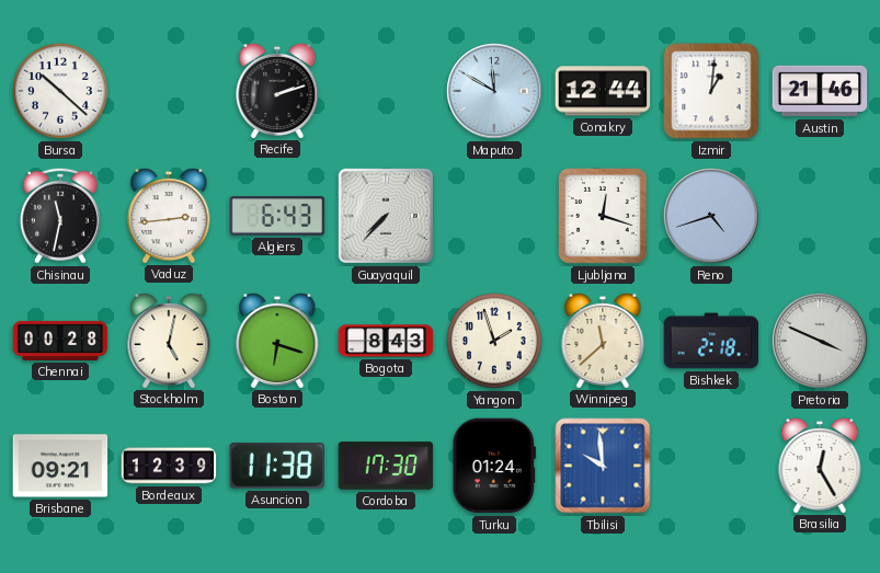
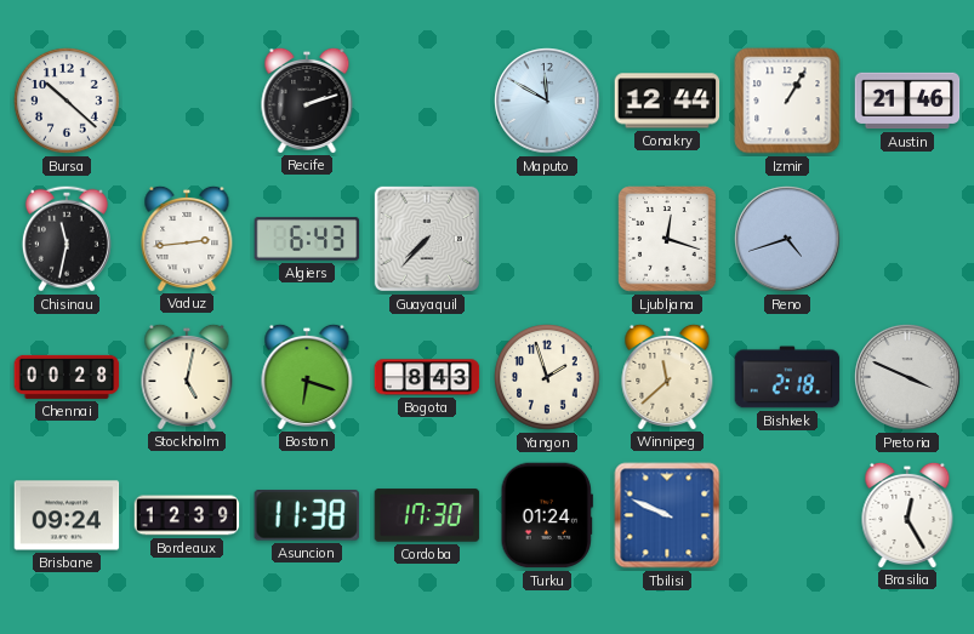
Izmir: 1:01 -> 1:05 (787, 101)
Brisbane: 09:21 -> 09:24 (67, 515)
Tbilisi: 9:59 -> 9:49 (667, 515)
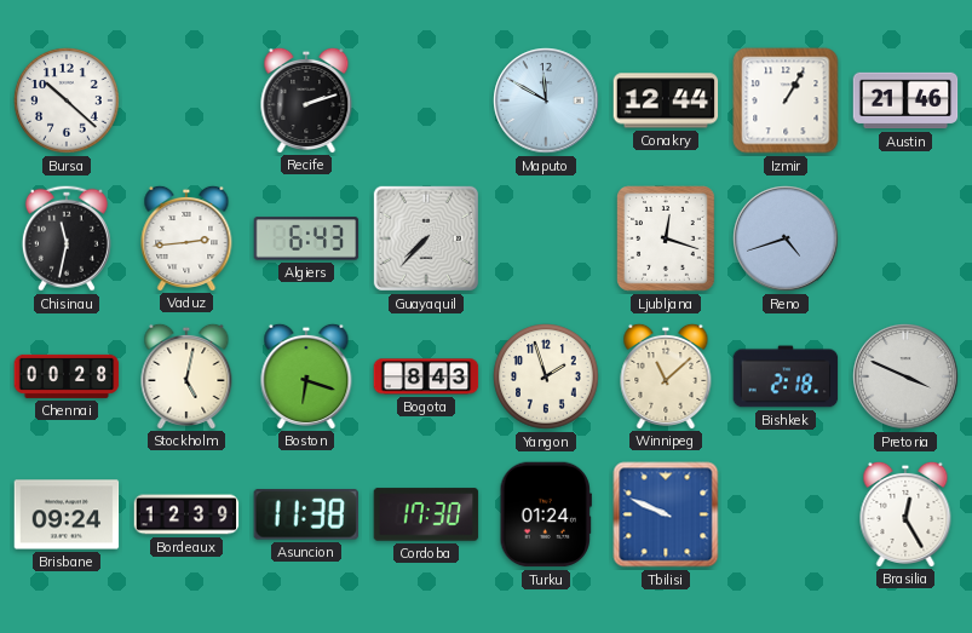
Winnipeg: 11:38 -> 11:08 (666, 375)
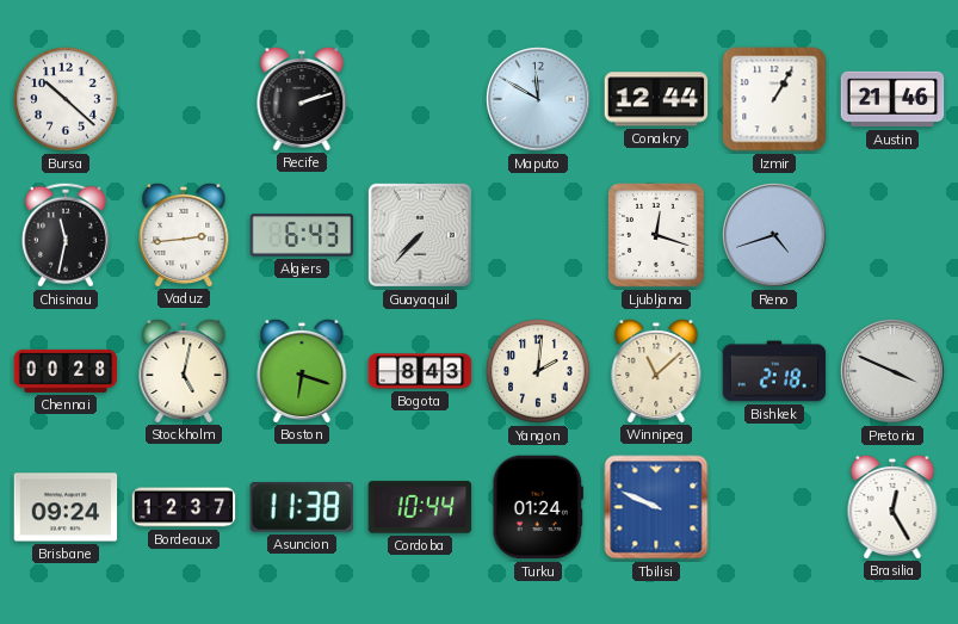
Yangon: 1:57 -> 2:01 (538, 371)
Bordeaux: 12:39 -> 12:37 (184, 507)
Cordoba: 17:30 -> 10:44 (420, 507)
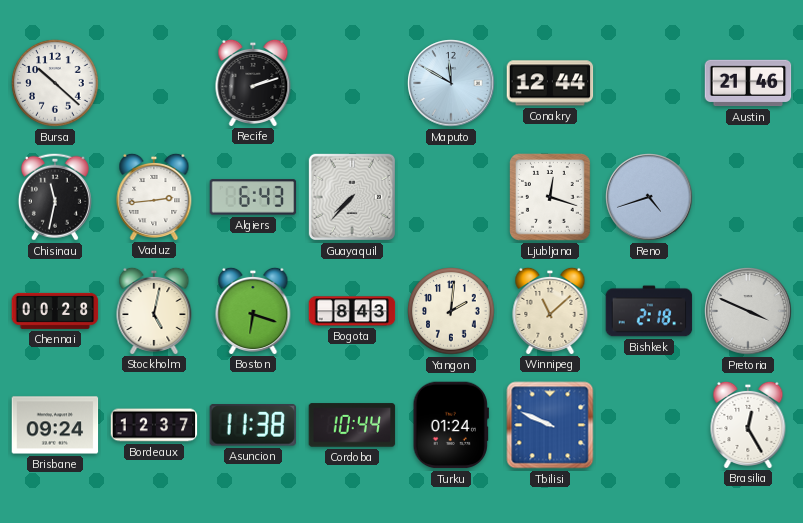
Izmir: 1:05 -> none (774, 99)
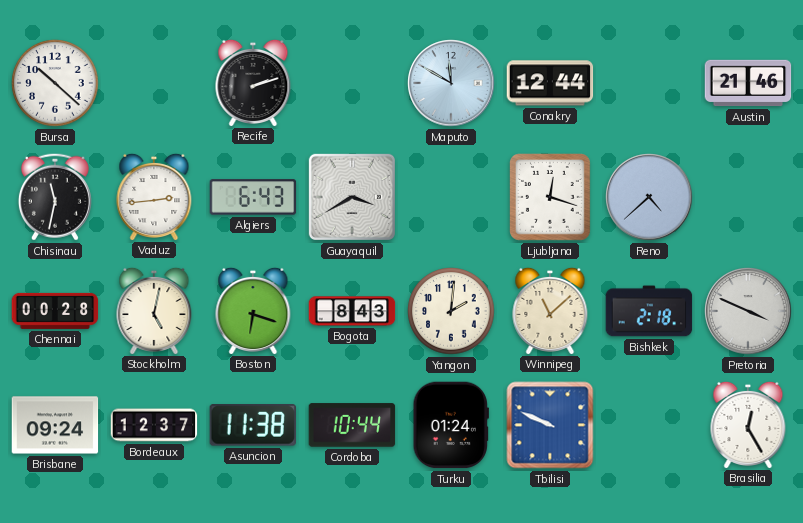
Guayaquil: 7:37 -> 3:40 (352, 197)
Reno: 4:42 -> 4:38 (649, 197)
